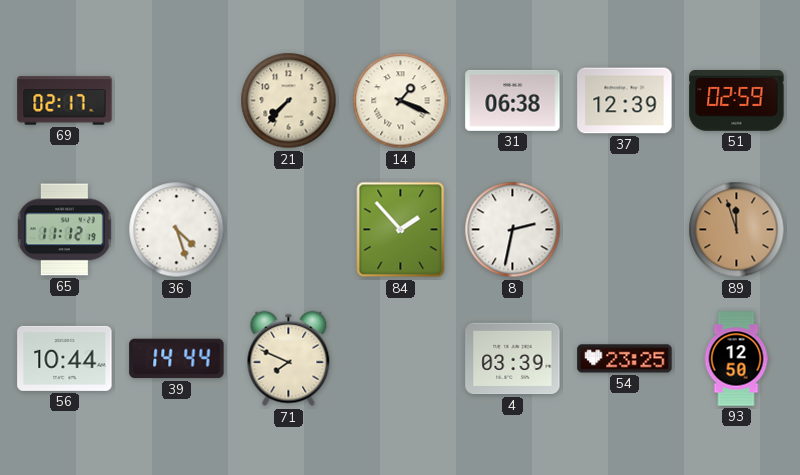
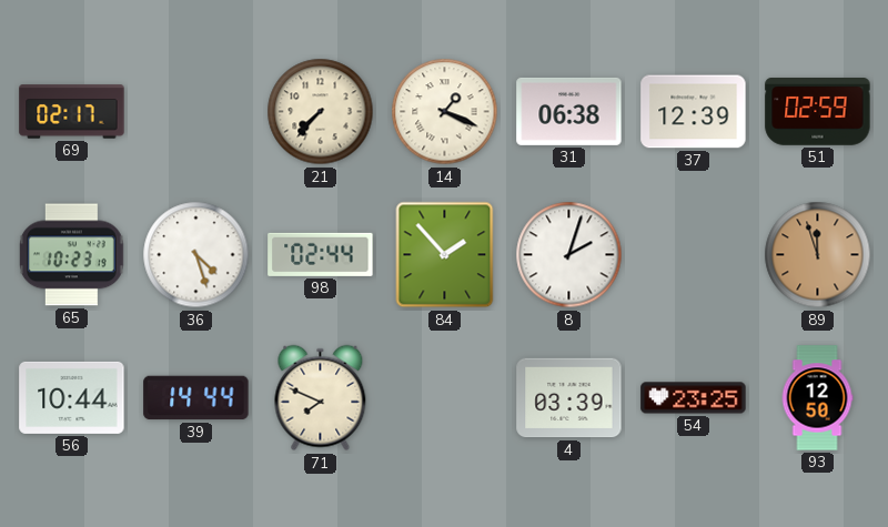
65: 11:12 -> 10:23 (72, 255)
98: none -> 02:44 (321, 254)
8: 2:32 -> 2:03 (569, 255)
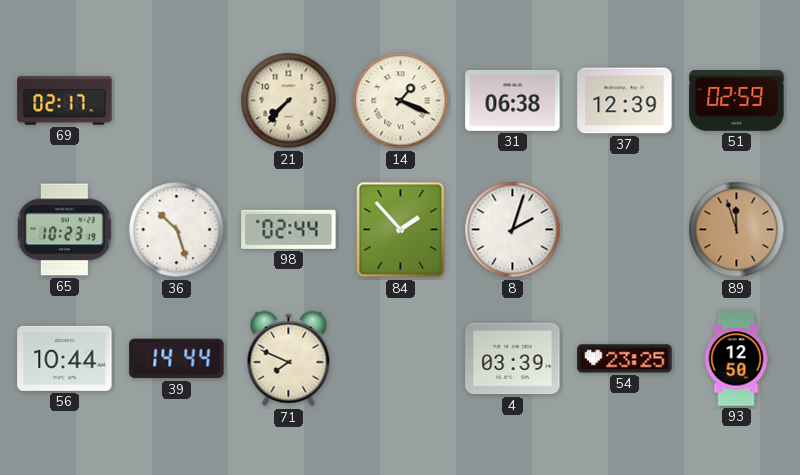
36: 4:27 -> 10:27 (177, 230)
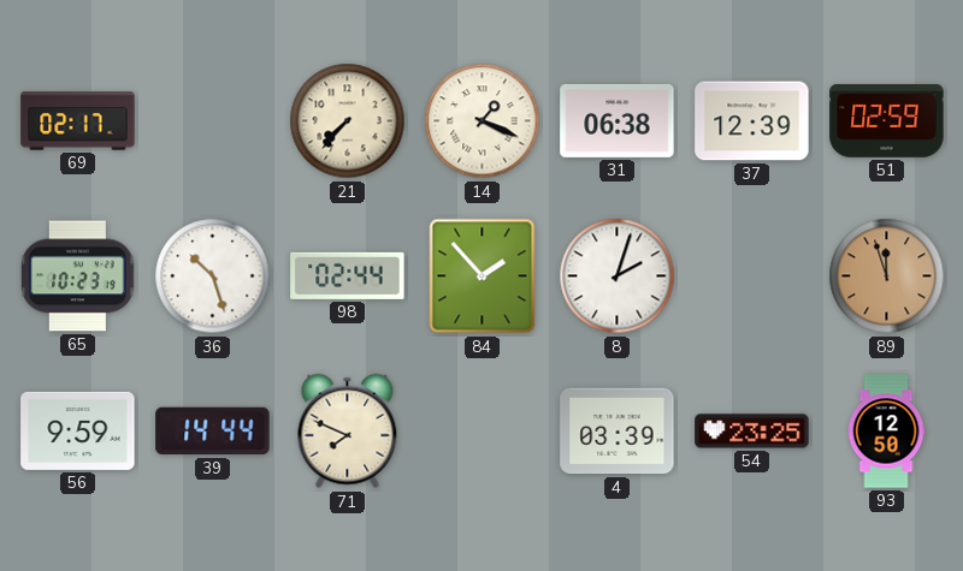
56: 10:44 -> 9:59 (78, 430)
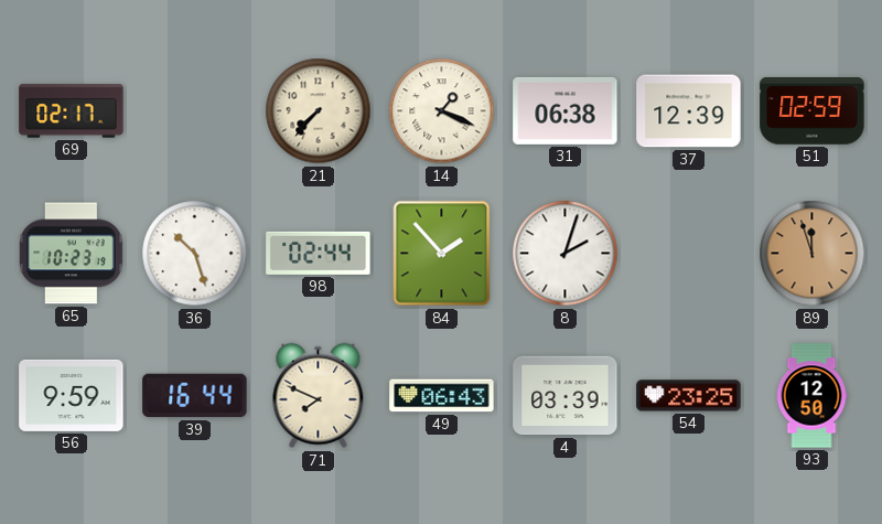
39: 14:44 -> 16:44 (195, 396)
49: none -> 06:43 (442, 396)
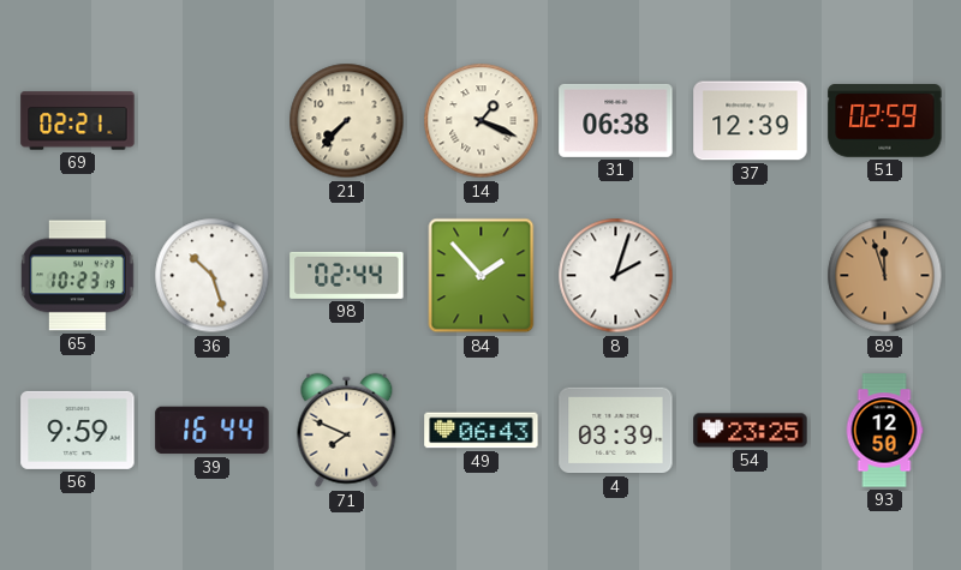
69: 02:17 -> 02:21 (78, 121)
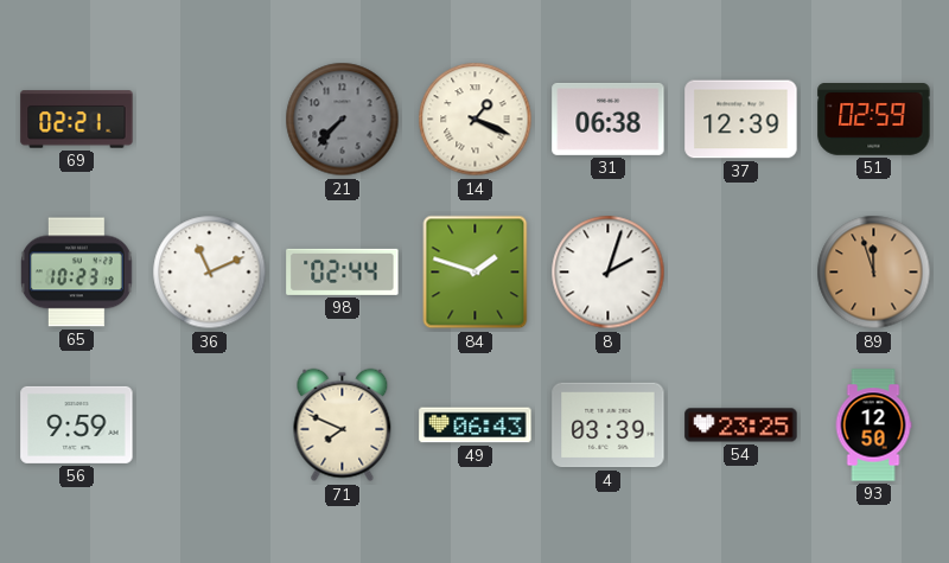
21 dial: cream -> grey (343, 120)
36: 10:27 -> 11:11 (210, 273)
84: 1:53 -> 1:48 (476, 273)
39: 16:44 -> none (213, 431)
